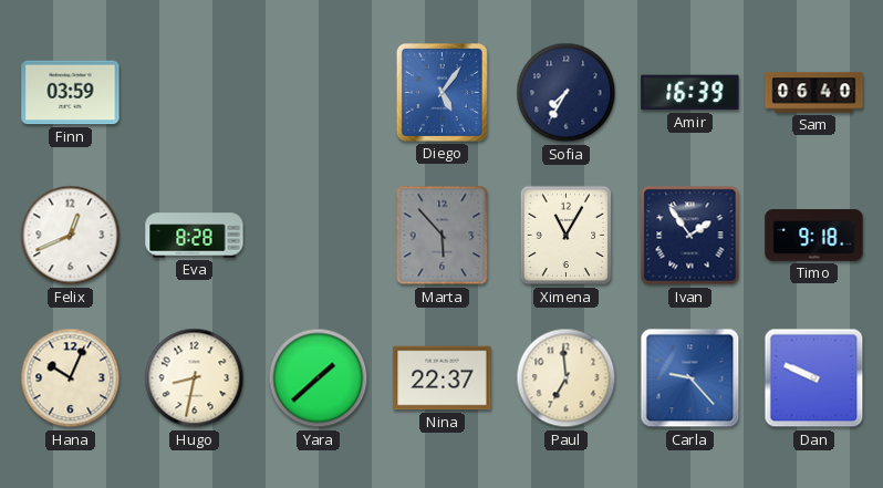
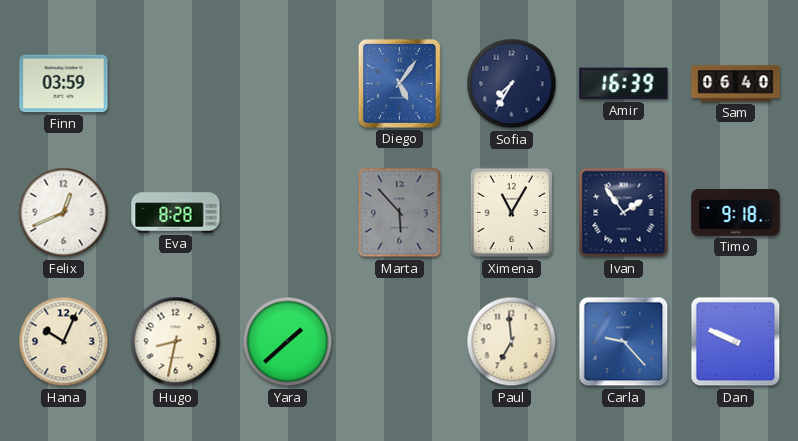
Nina: 22:37 -> none (443, 378)
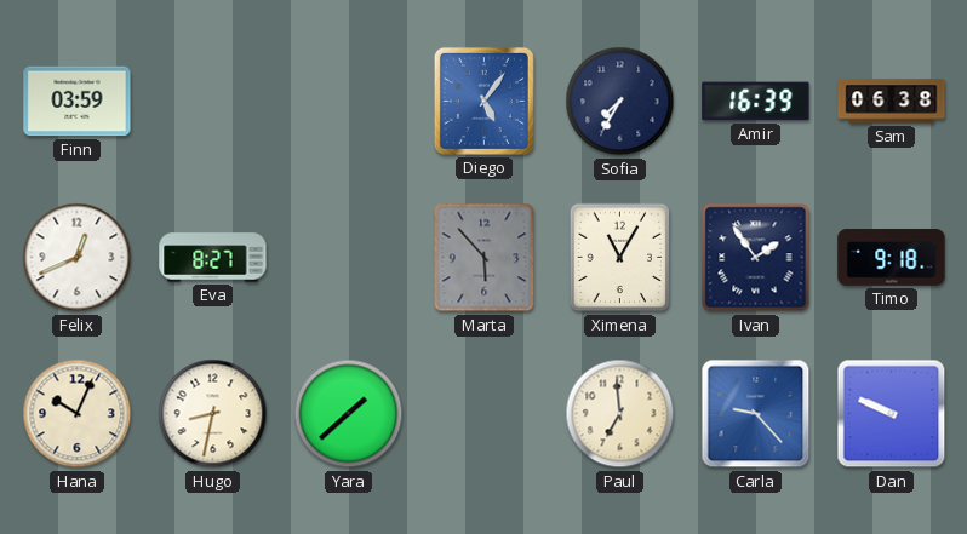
Sam: 06:40 -> 06:38 (892, 102)
Eva: 8:28 -> 8:27 (213, 258)
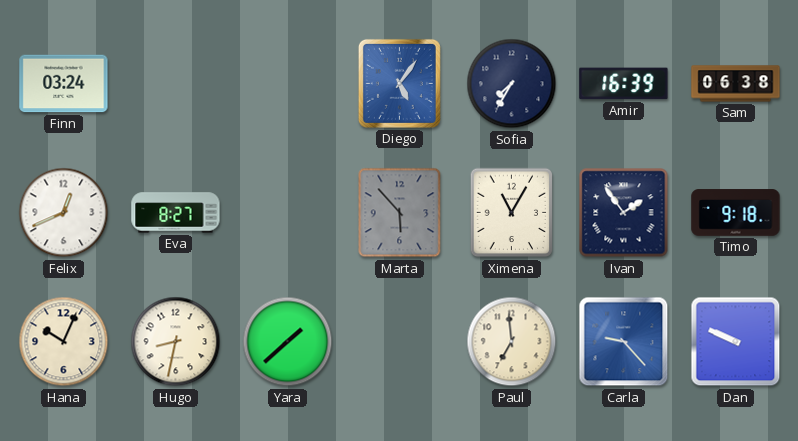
Finn: 03:59 -> 03:24 (64, 84)
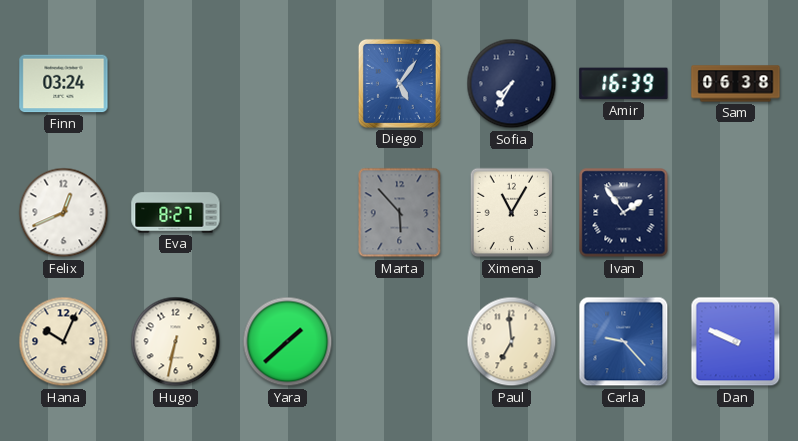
Timo: 9:18 -> none (736, 213)
Hugo: 8:32 -> 6:32 (176, 342)
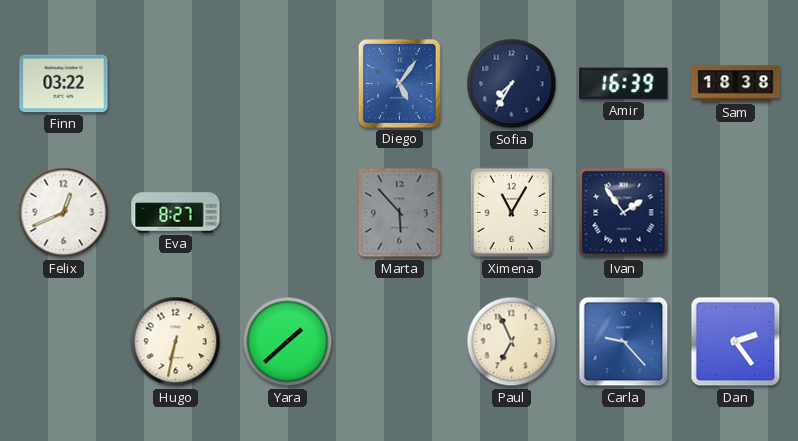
Finn: 03:24 -> 03:22 (64, 84)
Sam: 06:38 -> 18:38 (736, 84)
Hana: 10:04 -> none (64, 342)
Paul: 6:59 -> 6:56 (512, 342)
Dan: 9:49 -> 2:24 (736, 342)
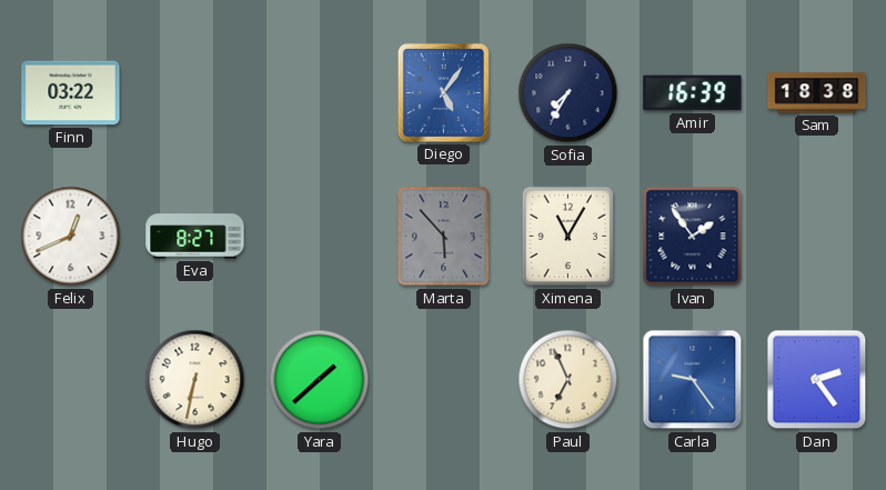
Carla: 9:23 -> 9:24 (693, 380)
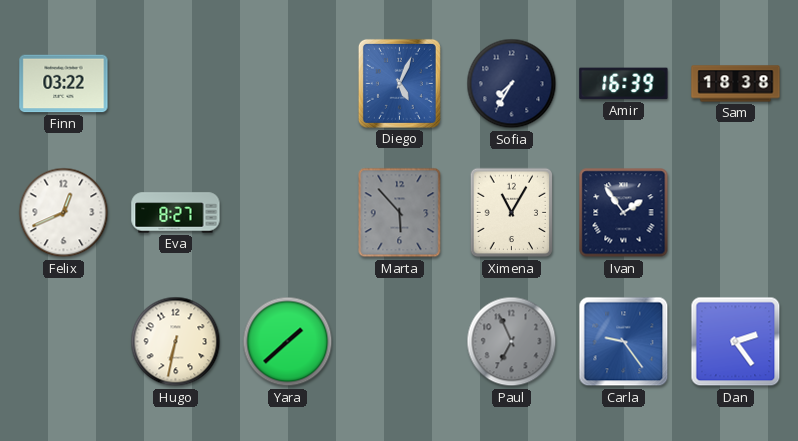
Diego: 5:06 -> 5:04 (399, 83)
Paul dial: cream -> grey (512, 342)
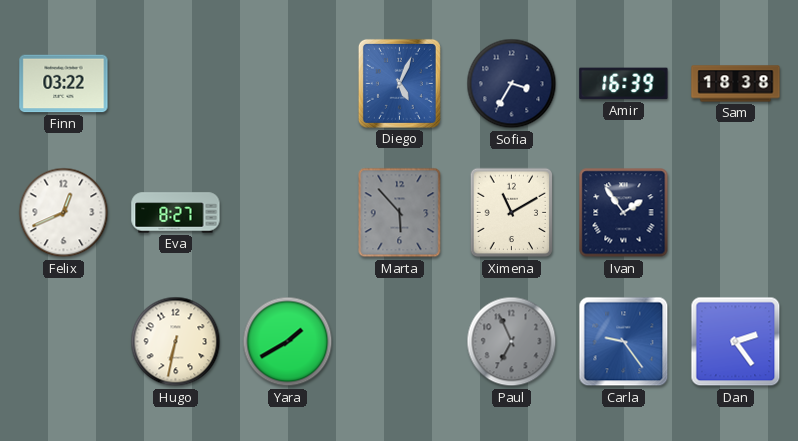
Sofia: 7:35 -> 3:35 (512, 84)
Ximena: 11:05 -> 11:10 (512, 213)
Yara: 1:38 -> 1:40 (288, 342)
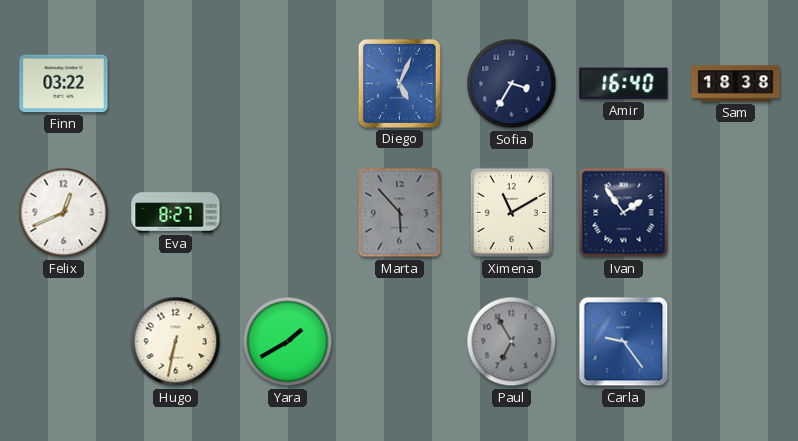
Amir: 16:39 -> 16:40 (624, 84)
Paul: 6:56 -> 6:55 (512, 342)
Dan: 2:24 -> none (736, 342)
